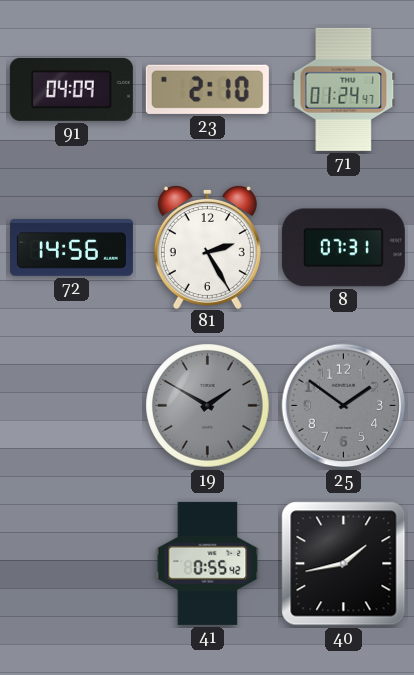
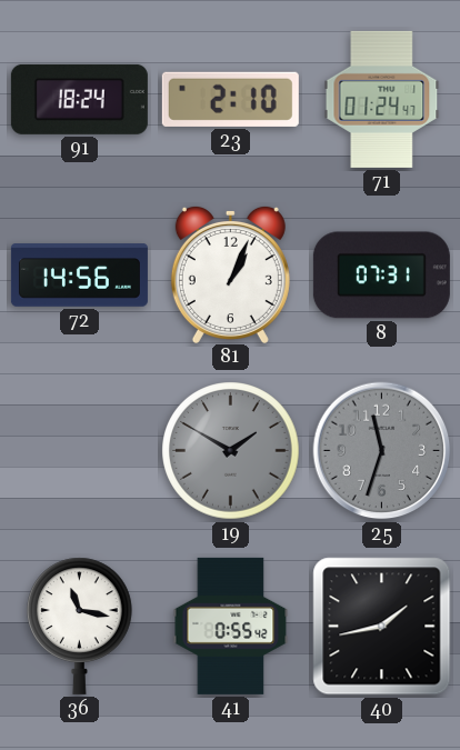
91: 04:09 -> 18:24 (79, 99)
81: 2:25 -> 1:04 (230, 273)
25: 1:51 -> 11:33 (382, 451)
36: none -> 11:17 (80, 626)
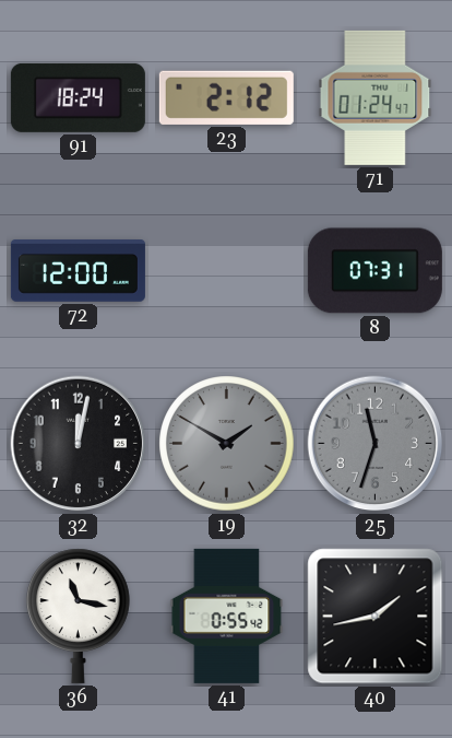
23: 2:10 -> 2:12 (226, 97)
72: 14:56 -> 12:00 (78, 271)
81: 1:04 -> none (230, 273)
32: none -> 12:02 (79, 444)
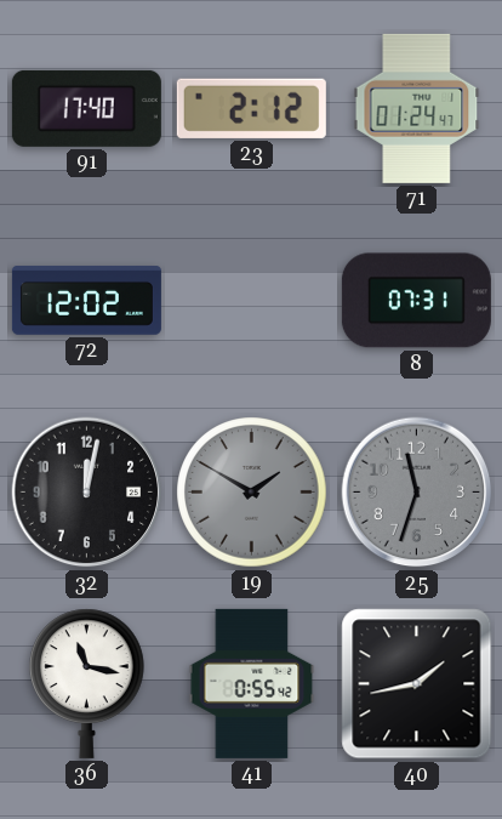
91: 18:24 -> 17:40 (86, 108)
72: 12:00 -> 12:02 (86, 301)
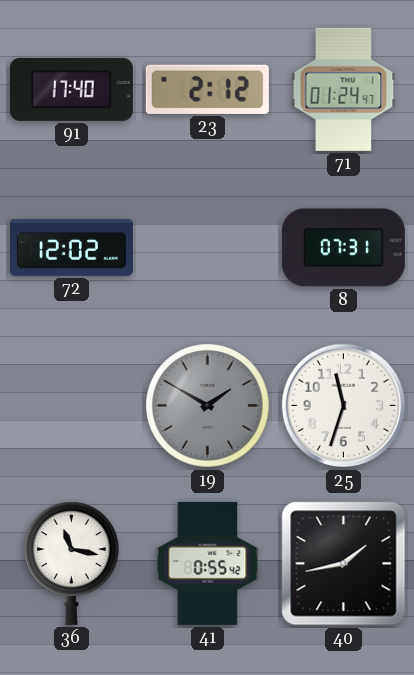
32: 12:02 -> none (87, 493)
25 dial: grey -> white (344, 406)
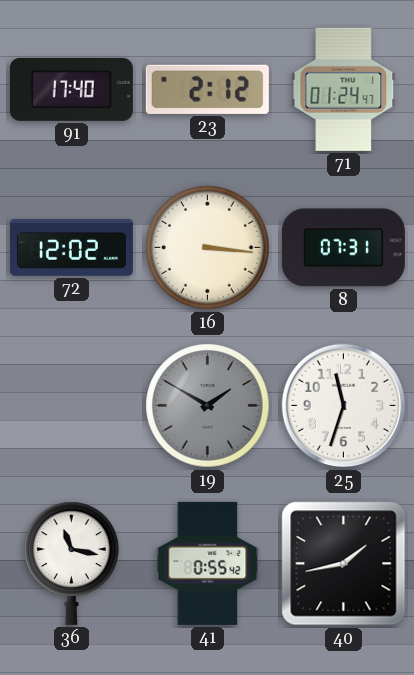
16: none -> 3:16 (208, 248)
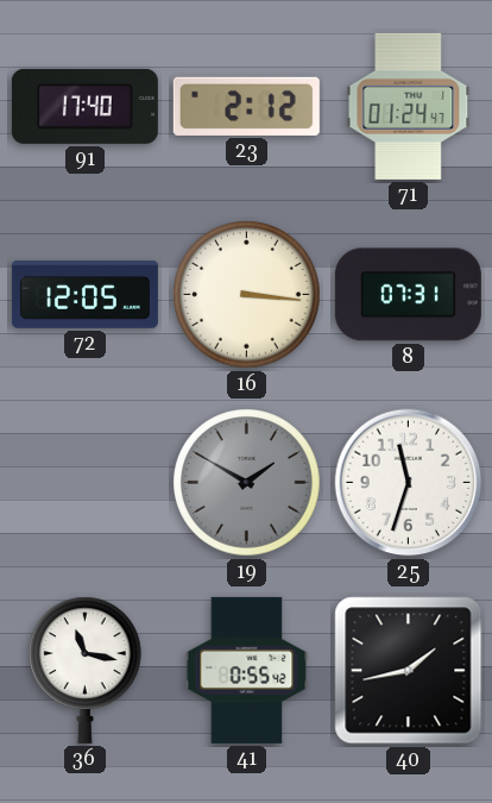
72: 12:02 -> 12:05 (84, 295)
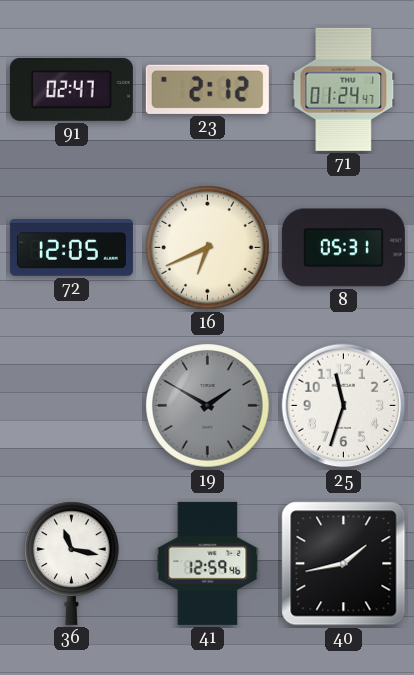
91: 17:40 -> 02:47 (71, 89)
16: 3:16 -> 6:41 (208, 248)
8: 07:31 -> 05:31 (343, 248)
41: 0:55 -> 12:59 (208, 563)
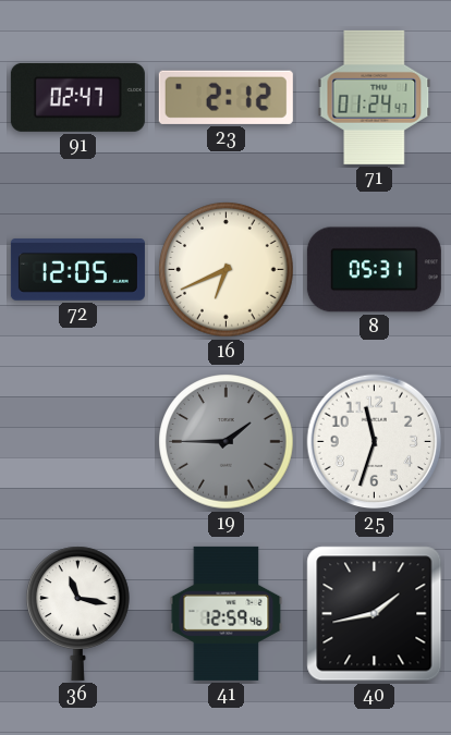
19: 1:50 -> 1:45 (227, 442)
